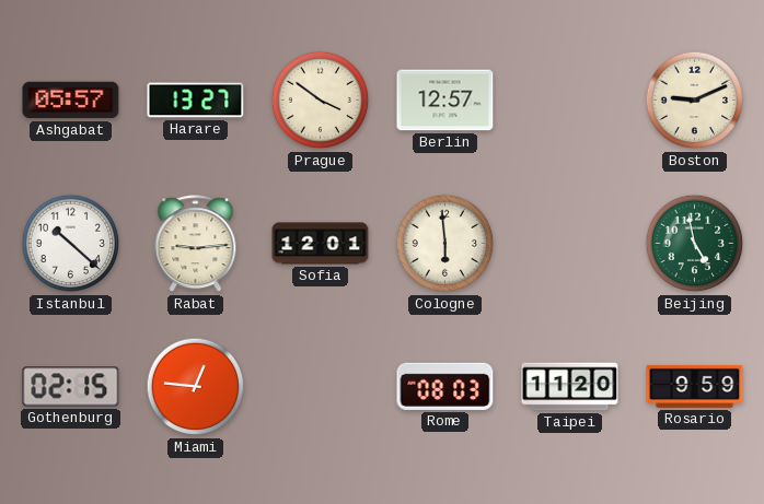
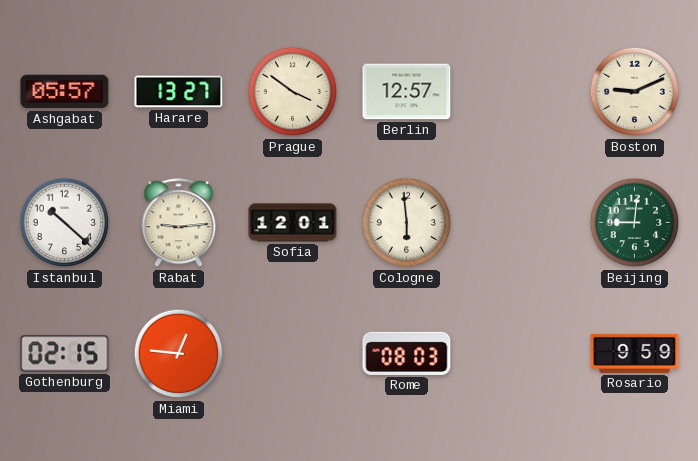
Beijing: 4:58 -> 9:01 (635, 223)
Taipei: 11:20 -> none (570, 387)
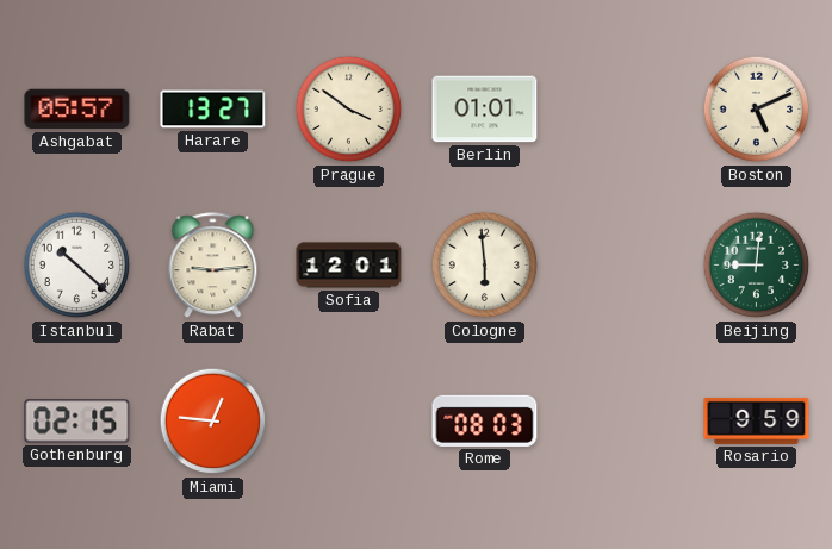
Berlin: 12:57 -> 01:01 (485, 110)
Boston: 9:11 -> 5:11 (757, 110)
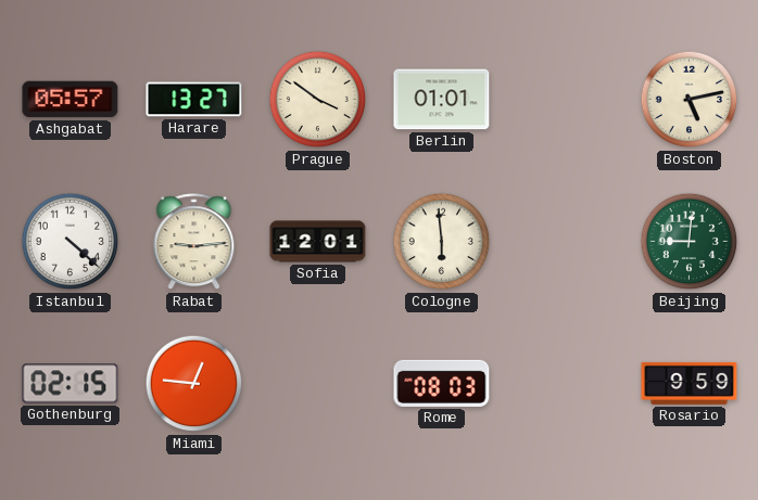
Boston: 5:11 -> 5:13 (690, 100)
Istanbul: 10:22 -> 4:22 (71, 242)
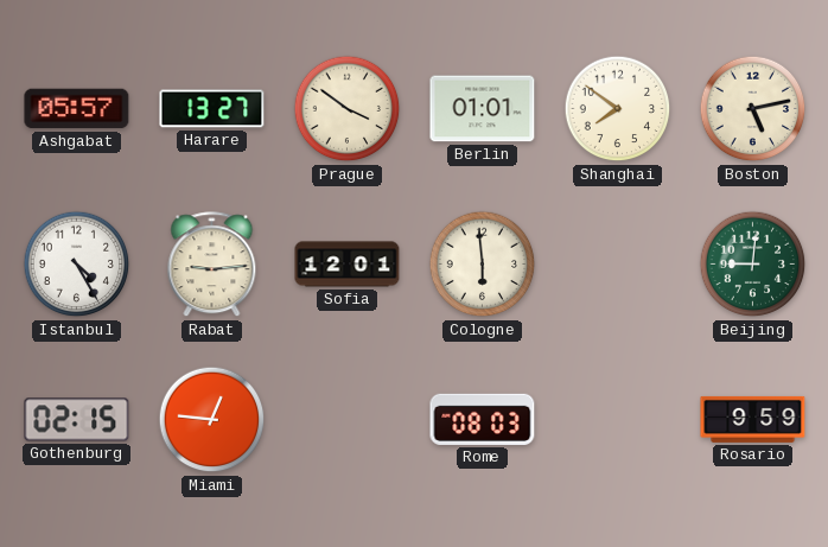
Shanghai: none -> 7:51 (618, 109)
Istanbul: 4:22 -> 4:25 (77, 265)
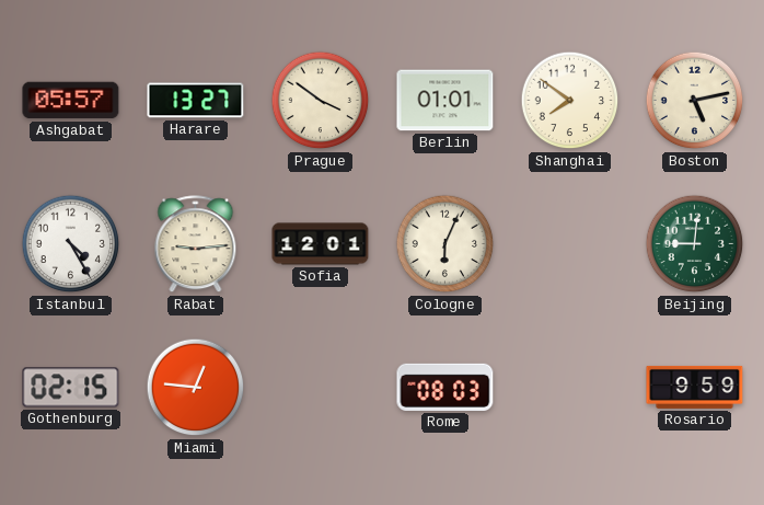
Cologne: 5:59 -> 6:04 (445, 244)
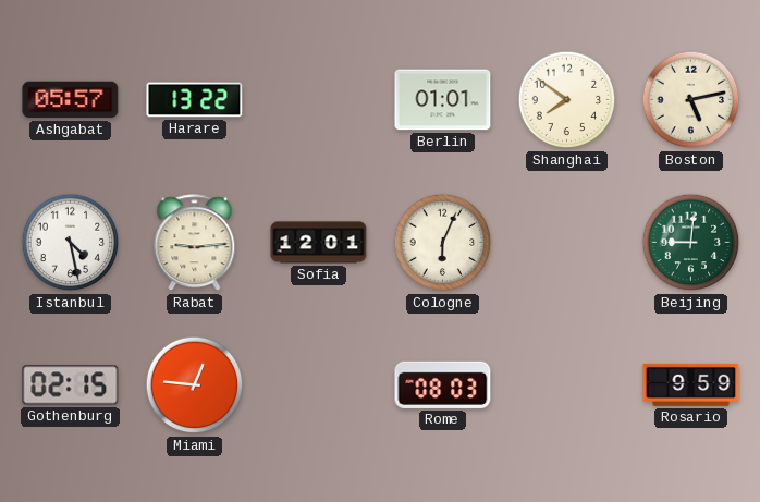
Harare: 13:27 -> 13:22 (195, 100)
Prague: 3:51 -> none (321, 101)
Istanbul: 4:25 -> 4:28 (71, 243)
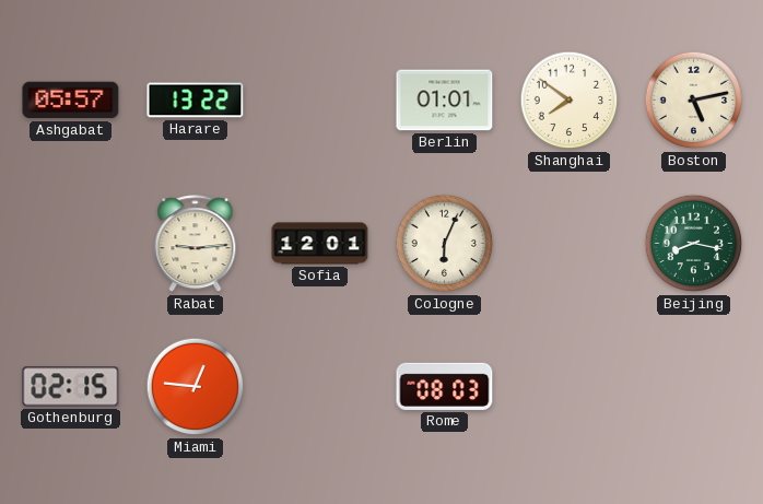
Istanbul: 4:28 -> none (71, 243)
Beijing: 9:01 -> 8:17 (694, 244)
Rosario: 9:59 -> none (691, 384)
